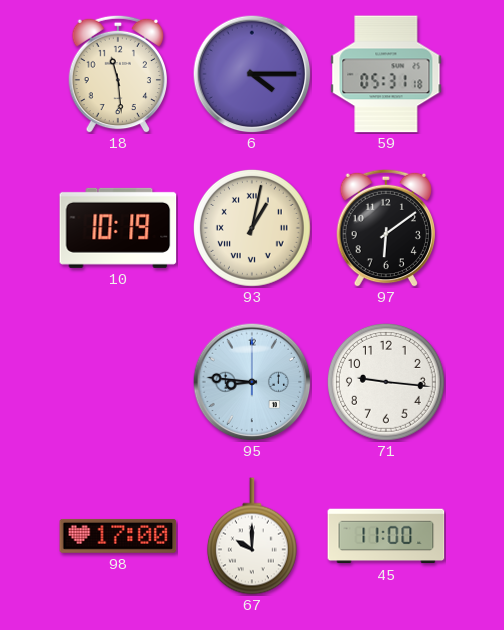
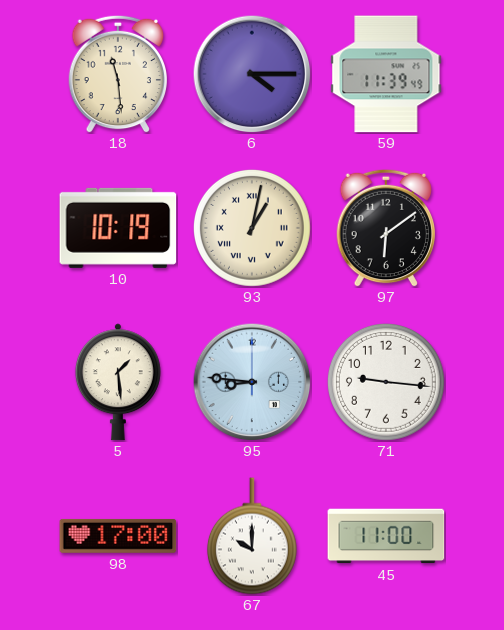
59: 05:31 -> 11:39 (386, 74)
5: none -> 1:29 (118, 382)
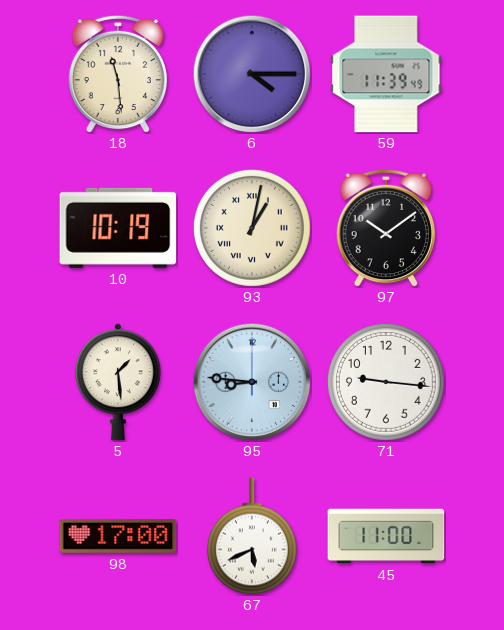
97: 6:09 -> 10:09 (385, 228)
67: 10:00 -> 5:41 (252, 536)
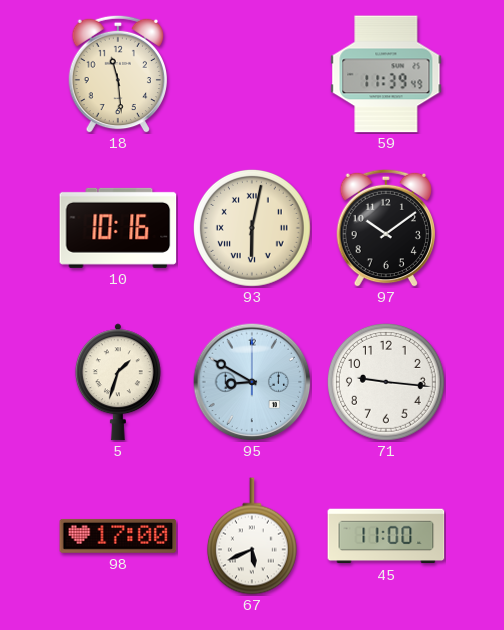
6: 4:15 -> none (252, 74)
10: 10:19 -> 10:16 (118, 228)
93: 1:02 -> 6:02 (252, 228)
5: 1:29 -> 1:33 (118, 382)
95: 8:46 -> 8:50 (252, 382)
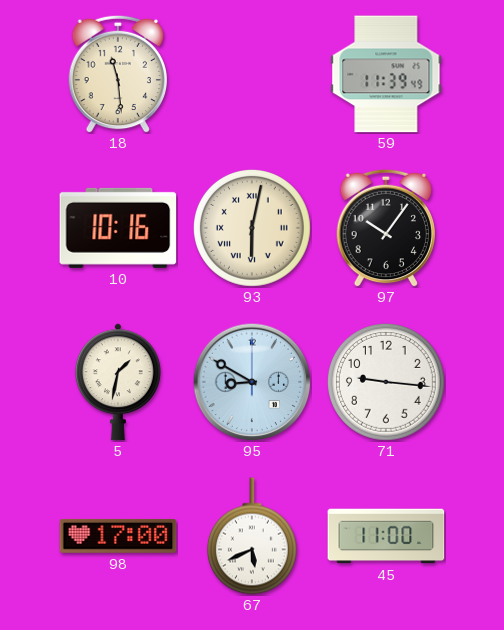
97: 10:09 -> 10:06 (385, 228)
5: 1:33 -> 1:32 (118, 382)
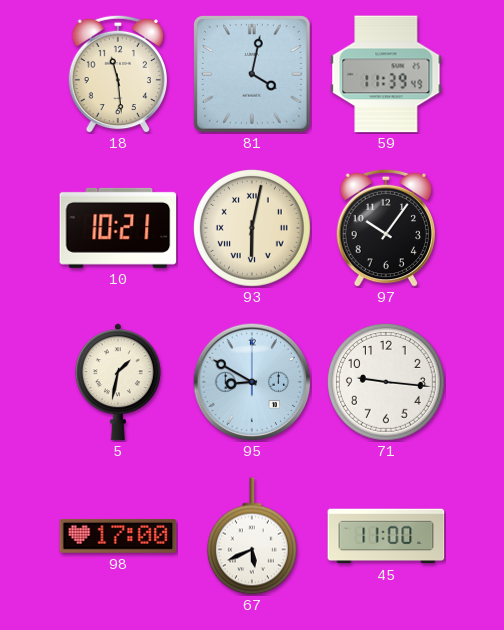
81: none -> 4:02 (252, 74)
10: 10:16 -> 10:21 (118, 228)
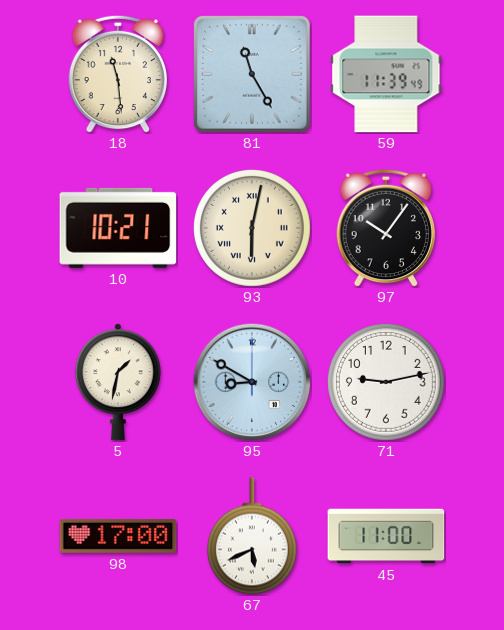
81: 4:02 -> 11:25 (252, 74)
71: 9:16 -> 9:13 (386, 382)
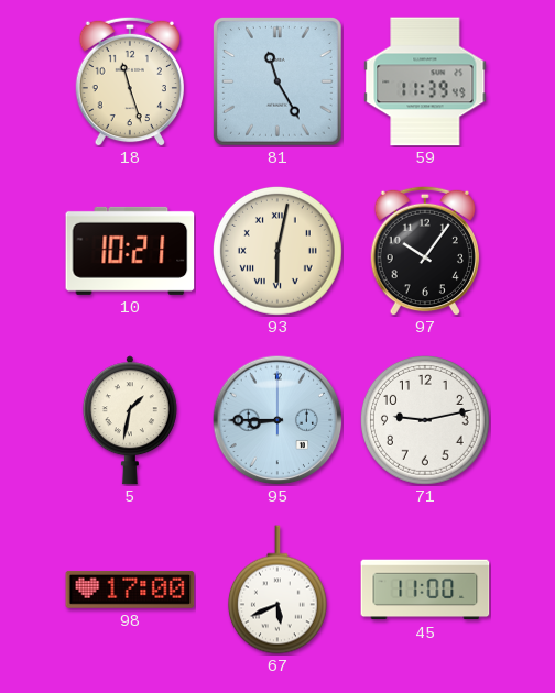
18: 11:29 -> 11:27 (129, 81)
95: 8:50 -> 8:45 (277, 420)
